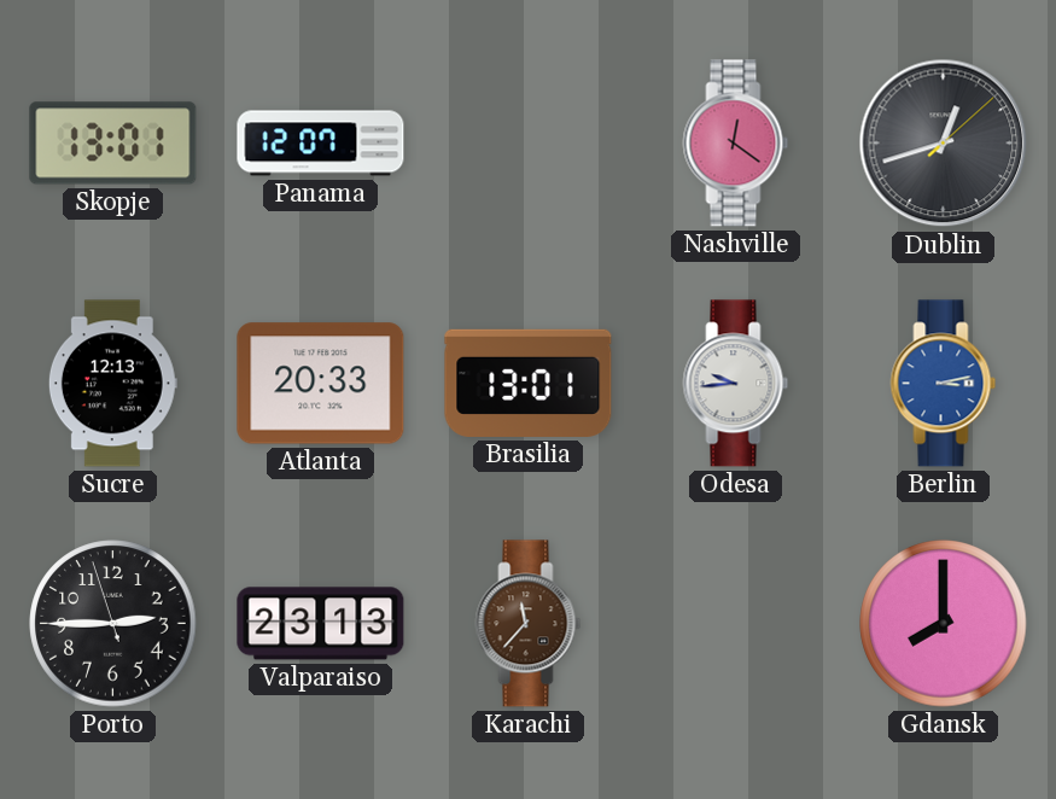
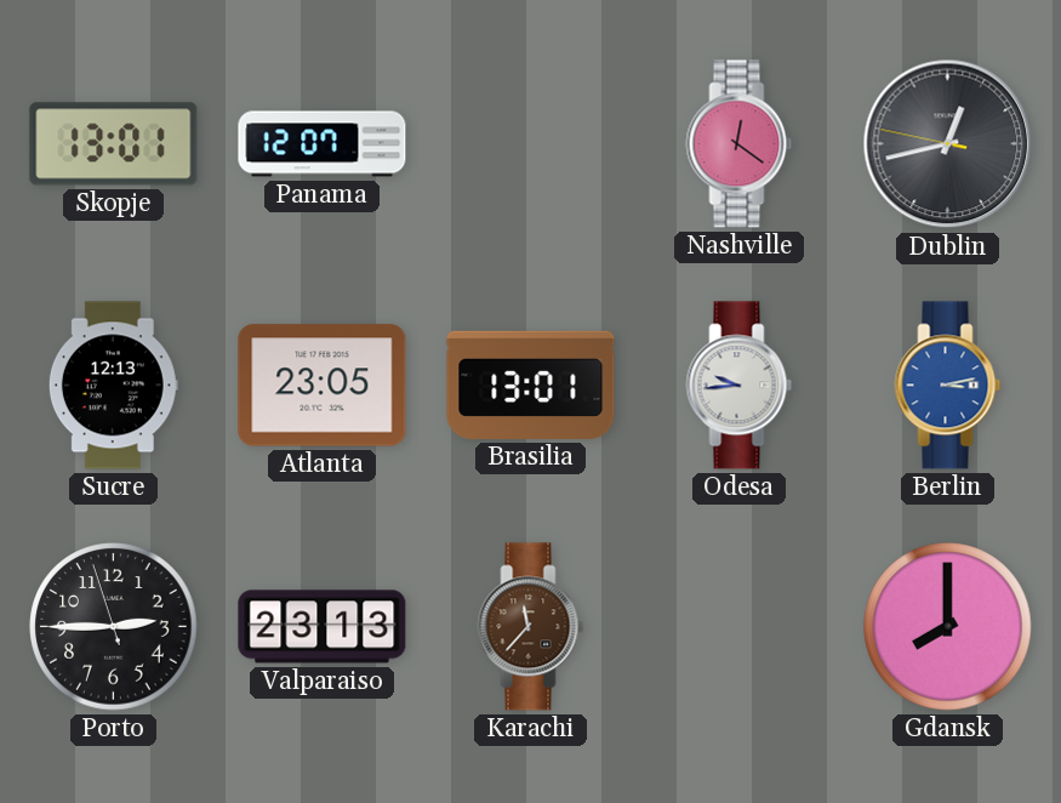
Dublin: 12:42:08 -> 12:42:47 (948, 144)
Atlanta: 20:33 -> 23:05 (323, 386)
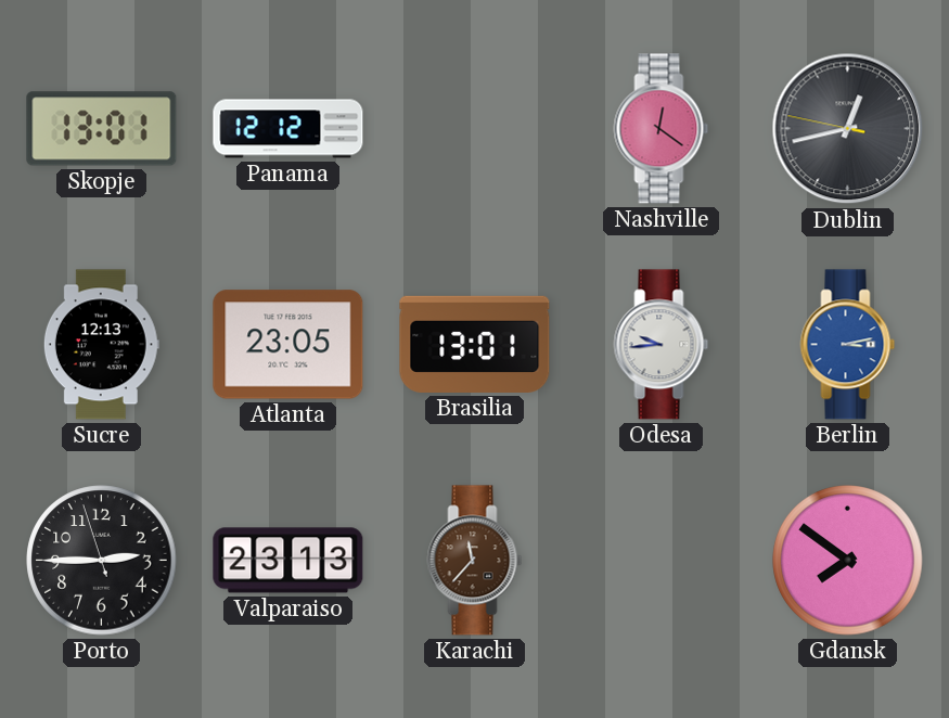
Panama: 12:07 -> 12:12 (288, 129)
Gdansk: 8:00 -> 7:51 (848, 561)
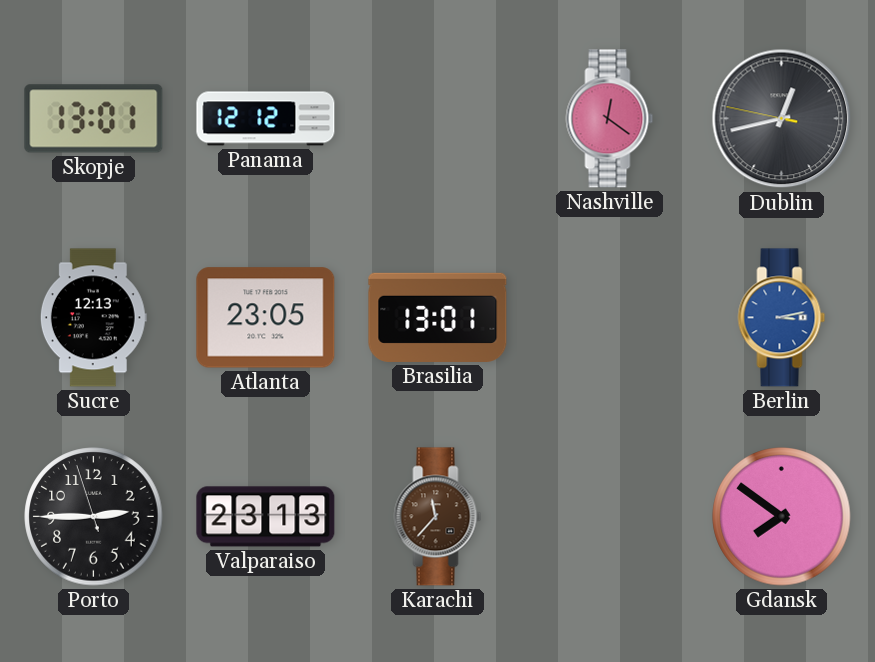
Odesa: 9:44 -> none (662, 345)
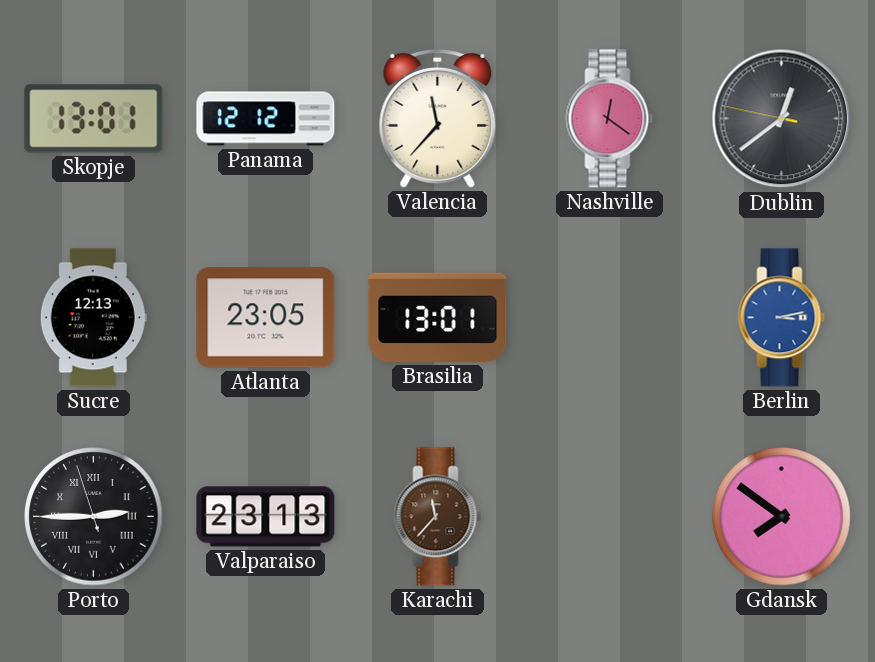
Valencia: none -> 11:37 (438, 119)
Dublin: 12:42 -> 12:38 (782, 119)
Porto numerals: Arabic -> Roman (94, 517)
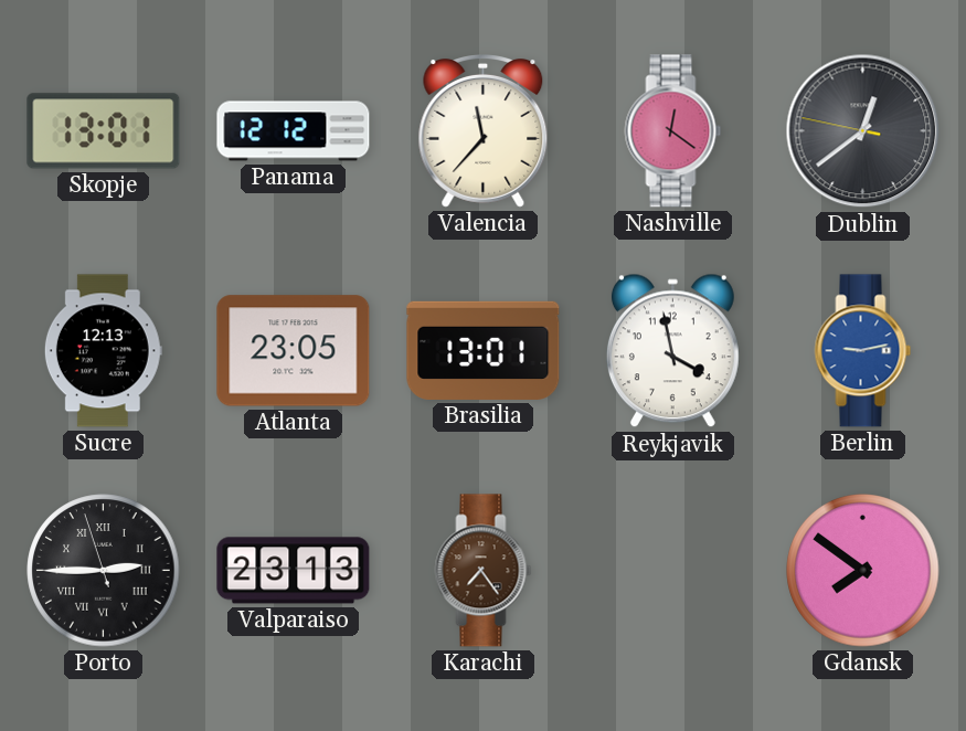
Reykjavik: none -> 3:58 (672, 351)
Berlin: 3:13 -> 9:13 (863, 351)
Karachi: 11:37 -> 7:24 (484, 571)
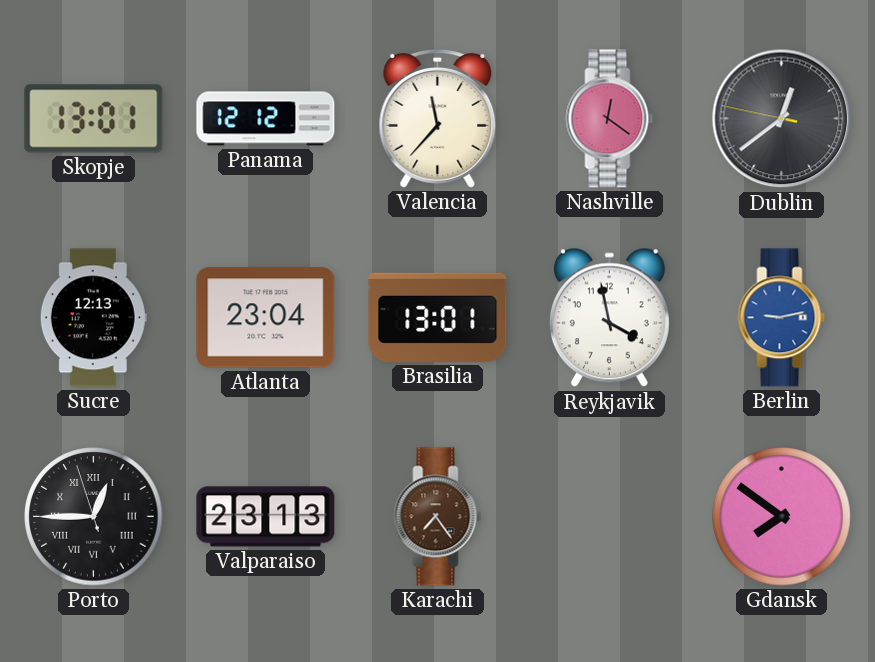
Atlanta: 23:05 -> 23:04 (266, 318)
Porto: 2:44 -> 12:44 (94, 517)
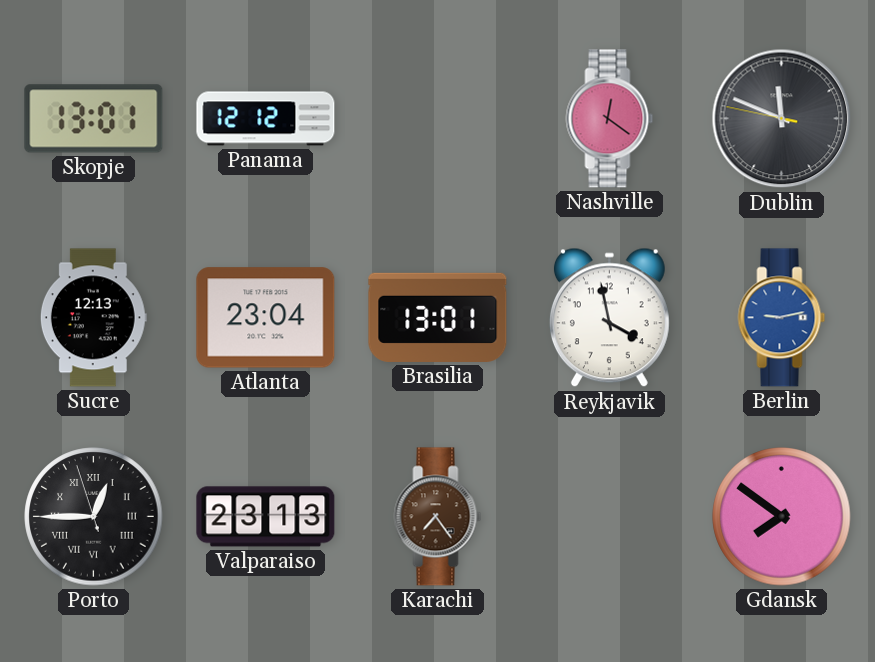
Valencia: 11:37 -> none (438, 119)
Dublin: 12:38 -> 11:48 (782, 119)
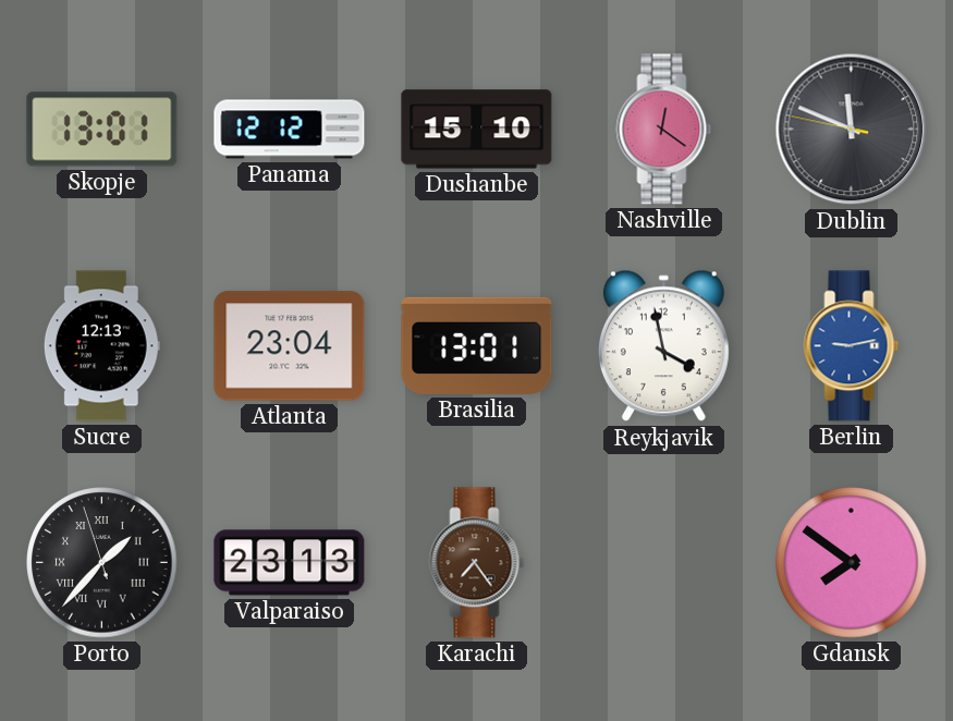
Dushanbe: none -> 15:10 (477, 130)
Porto: 12:44 -> 1:36 (102, 563)
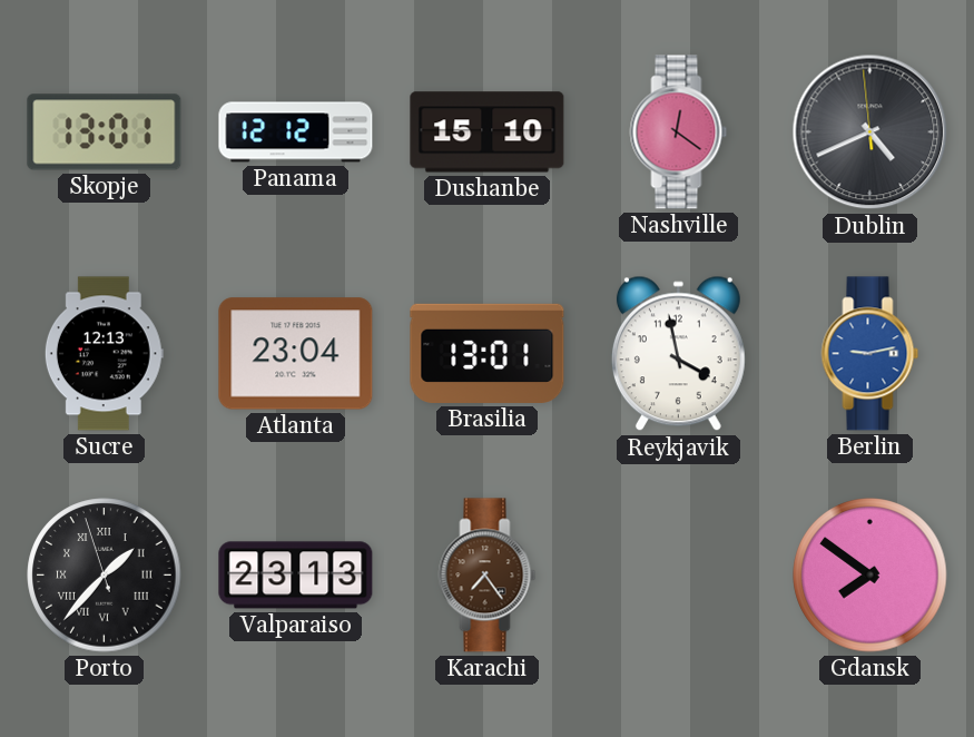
Dublin: 11:48 -> 4:40 (870, 132)
